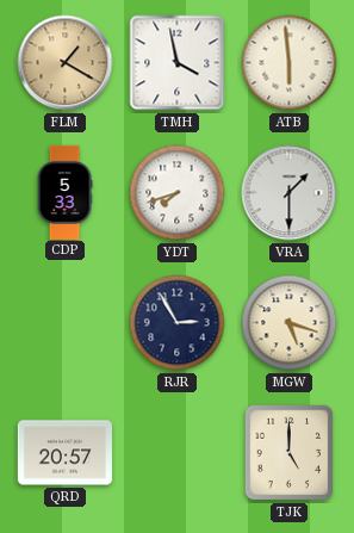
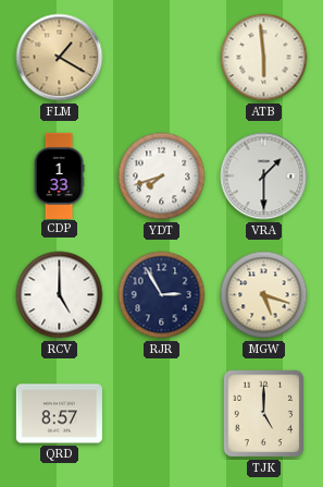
TMH: 3:58 -> none (178, 63)
CDP: 5:33 -> 1:33 (59, 175)
RCV: none -> 5:00 (60, 295)
QRD: 20:57 -> 8:57 (59, 414)
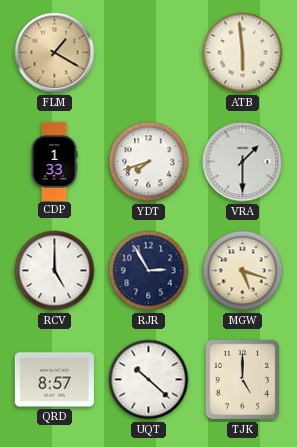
UQT: none -> 10:22 (149, 380)
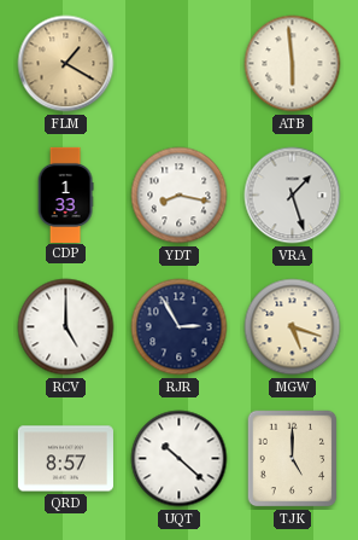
YDT: 7:42 -> 8:17 (180, 196)
VRA: 1:30 -> 1:27 (293, 196)
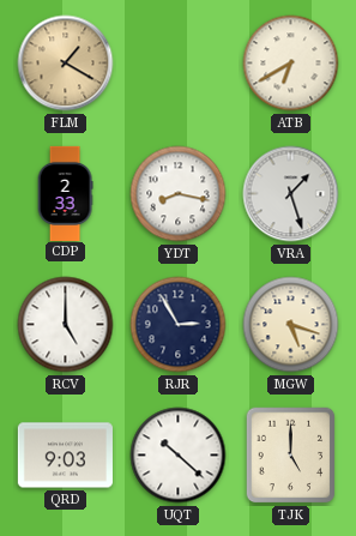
ATB: 5:59 -> 6:40 (291, 64)
CDP: 1:33 -> 2:33 (65, 193)
QRD: 8:57 -> 9:03 (65, 456)
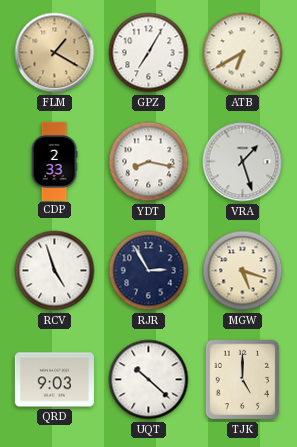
GPZ: none -> 7:05 (149, 53)
RCV: 5:00 -> 4:57 (55, 271)
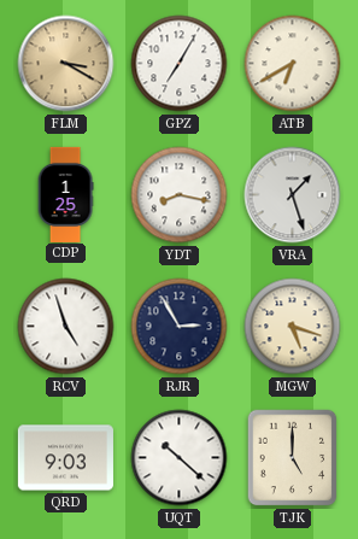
FLM: 1:20 -> 3:20 (66, 64)
CDP: 2:33 -> 1:25 (65, 194)
